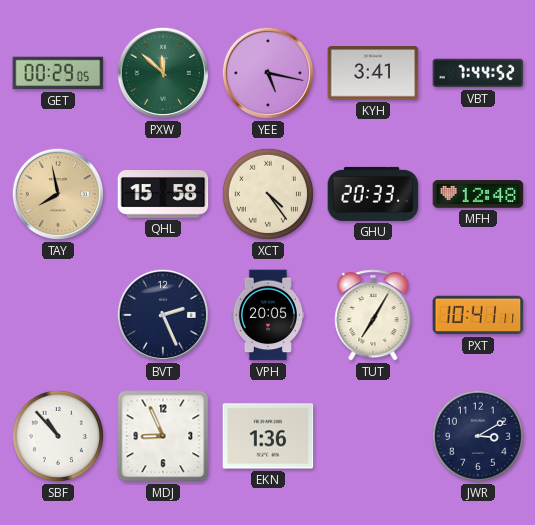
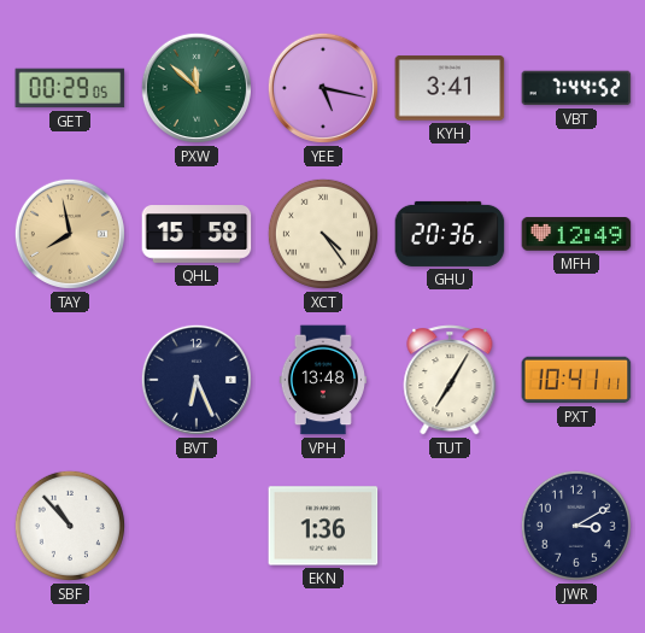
GHU: 20:33 -> 20:36 (450, 234)
MFH: 12:48 -> 12:49 (576, 234)
BVT: 2:26 -> 6:26 (197, 380)
VPH: 20:05 -> 13:48 (323, 380)
MDJ: 8:56 -> none (163, 436)
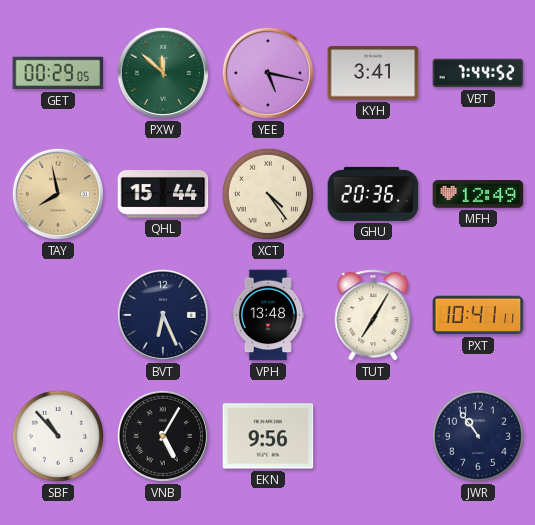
QHL: 15:58 -> 15:44 (163, 194)
VNB: none -> 5:05 (163, 436)
EKN: 1:36 -> 9:56 (268, 436)
JWR: 3:10 -> 10:54 (478, 436)
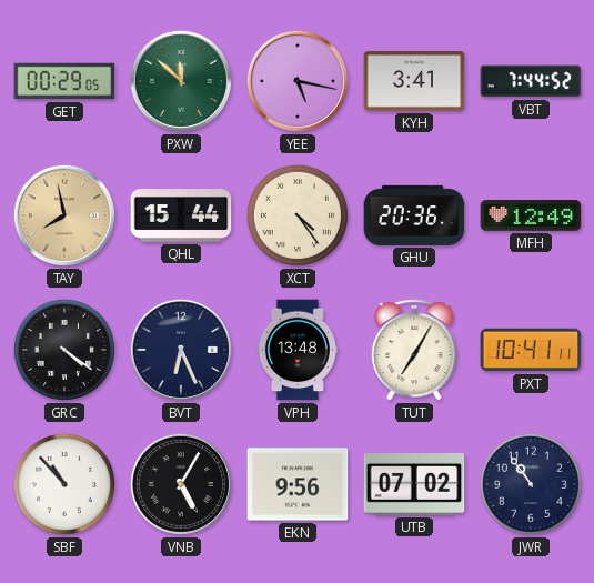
GRC: none -> 4:21 (64, 350)
UTB: none -> 07:02 (414, 484)
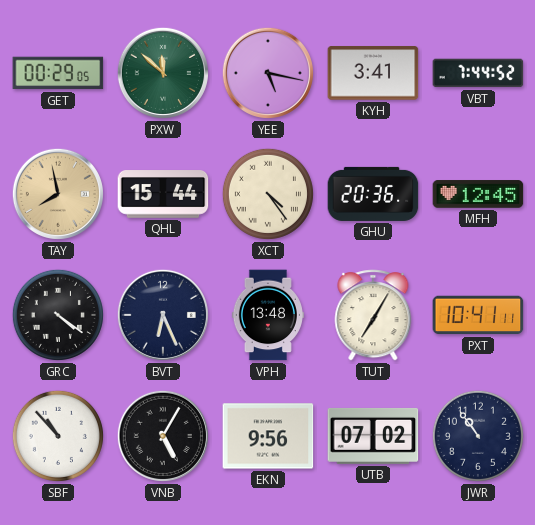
MFH: 12:49 -> 12:45 (478, 194)
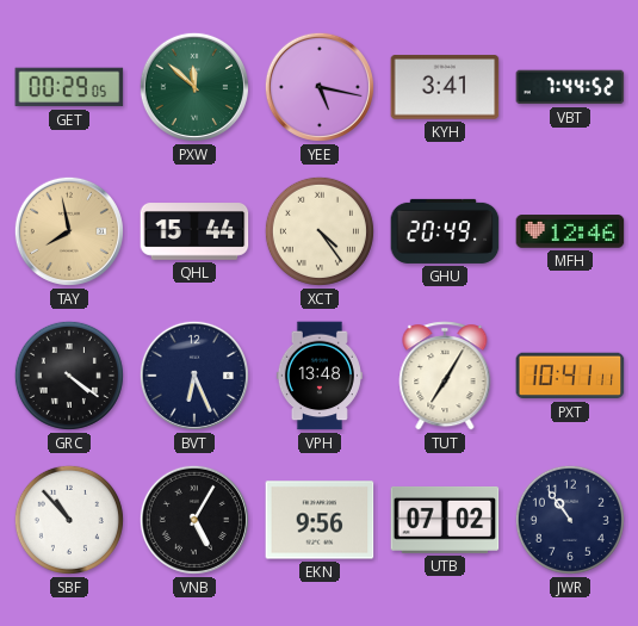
GHU: 20:36 -> 20:49 (445, 231)
MFH: 12:45 -> 12:46 (570, 231)
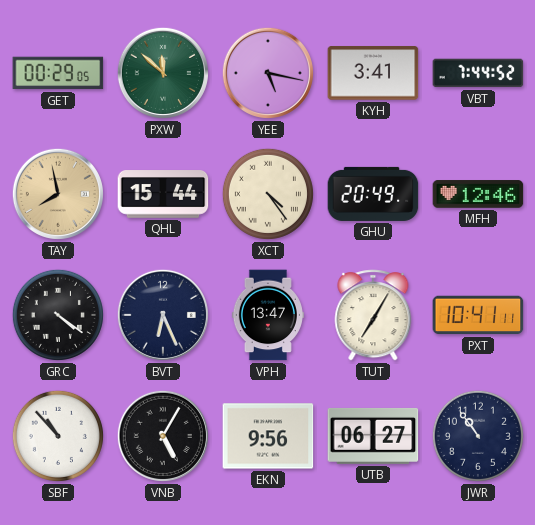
VPH: 13:48 -> 13:47 (268, 315)
UTB: 07:02 -> 06:27 (373, 436)
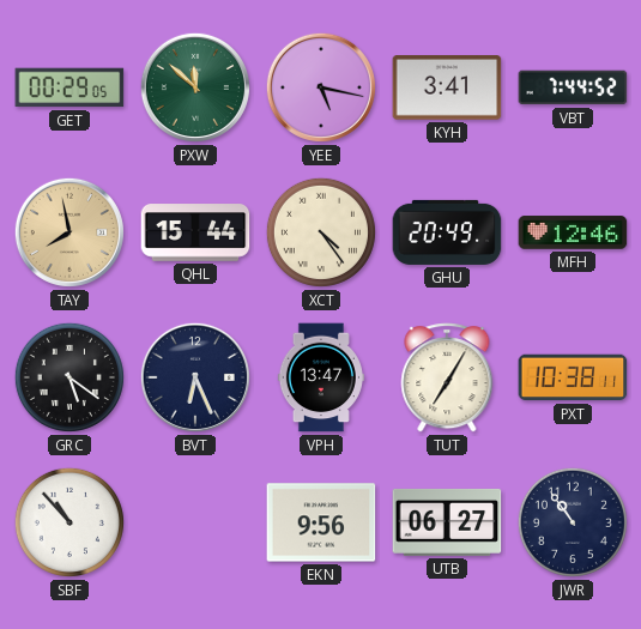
GRC: 4:21 -> 5:21 (69, 377)
PXT: 10:41 -> 10:38 (573, 377)
VNB: 5:05 -> none (163, 436)
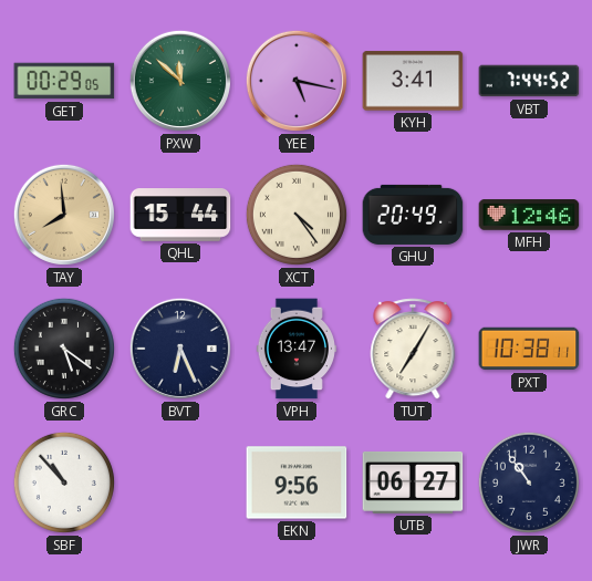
TAY: 7:58 -> 7:59 (64, 215)
